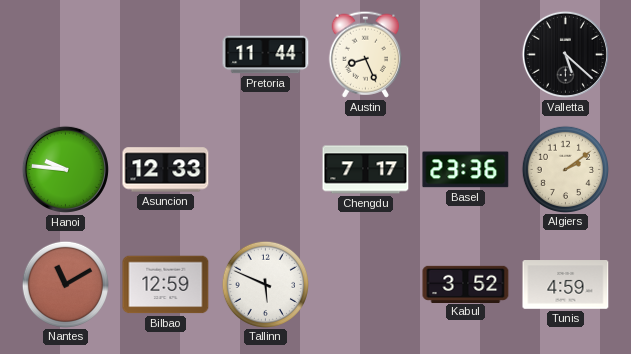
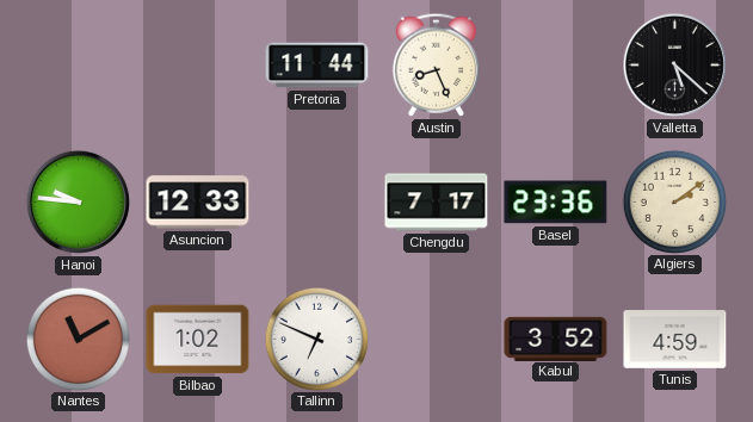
Bilbao: 12:59 -> 1:02 (198, 340)
Tallinn: 5:49 -> 6:49 (316, 339)
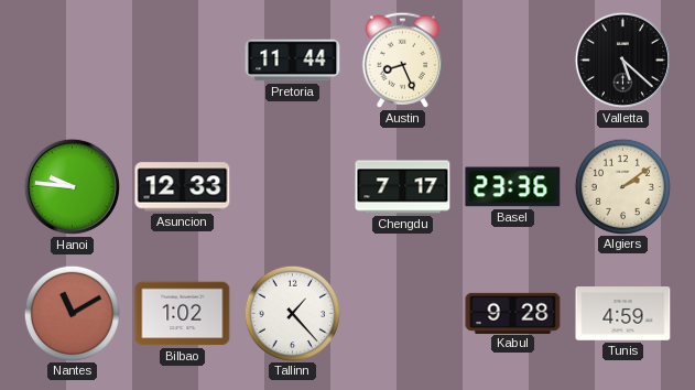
Tallinn: 6:49 -> 1:23 (292, 313)
Kabul: 3:52 -> 9:28 (513, 313)
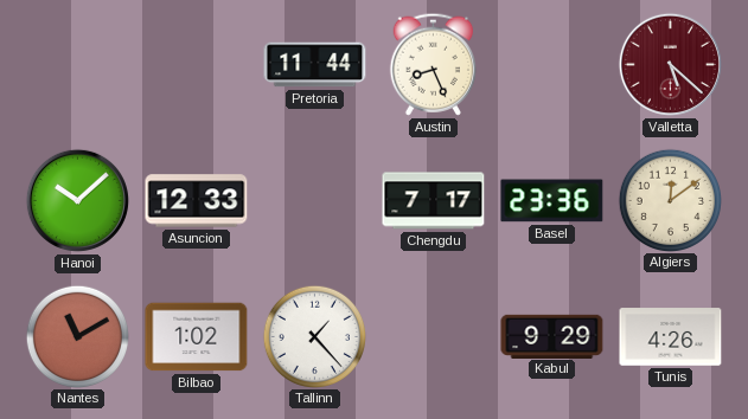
Valletta dial: black -> burgundy (670, 64)
Hanoi: 9:46 -> 10:08 (77, 200)
Algiers: 2:09 -> 12:09 (670, 200)
Kabul: 9:28 -> 9:29 (552, 336)
Tunis: 4:59 -> 4:26 (671, 337)
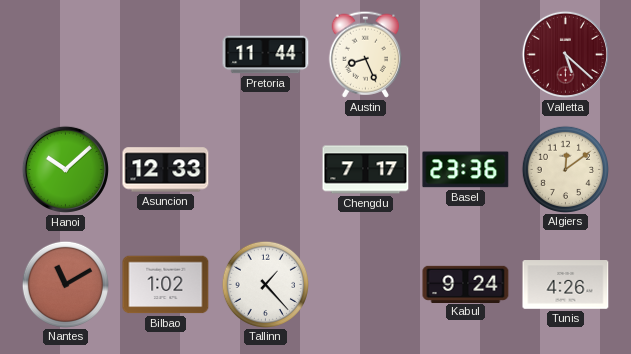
Kabul: 9:29 -> 9:24 (466, 284)
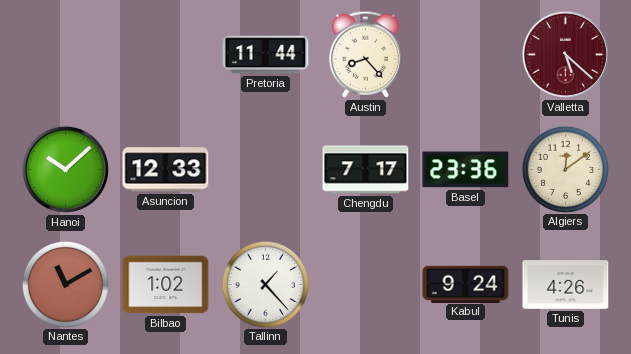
Austin: 8:26 -> 8:23 (365, 54)
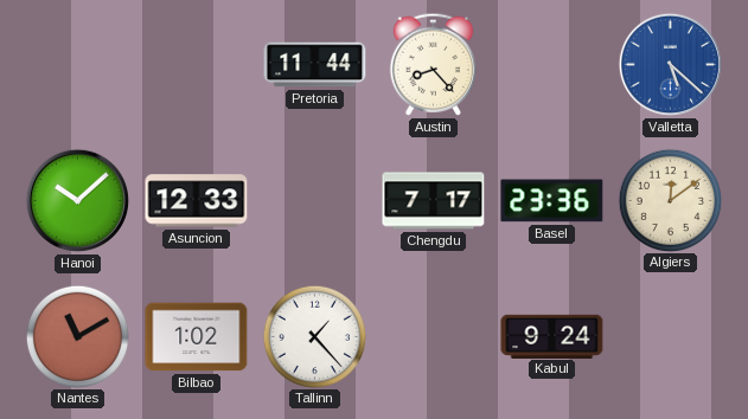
Valletta dial: burgundy -> blue (670, 64)
Tunis: 4:26 -> none (566, 285)
